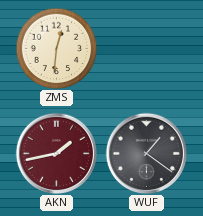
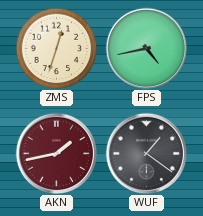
ZMS: 12:31 -> 12:33 (56, 48)
FPS: none -> 4:43 (146, 48)
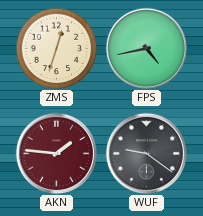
AKN: 1:43 -> 1:46 (56, 153)
WUF: 1:21 -> 9:21 (146, 153)
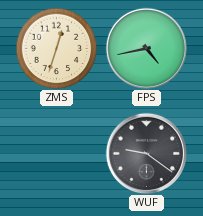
AKN: 1:46 -> none (56, 153)
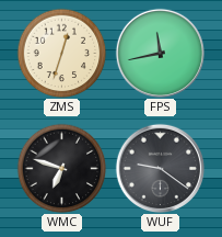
FPS: 4:43 -> 11:43 (160, 53)
WMC: none -> 6:48 (61, 168)
